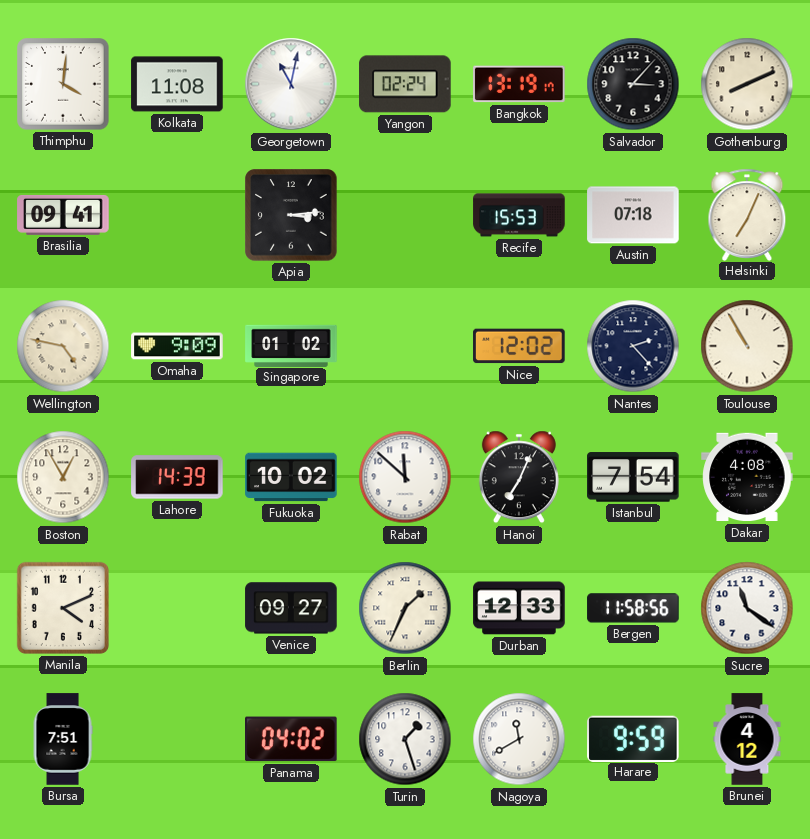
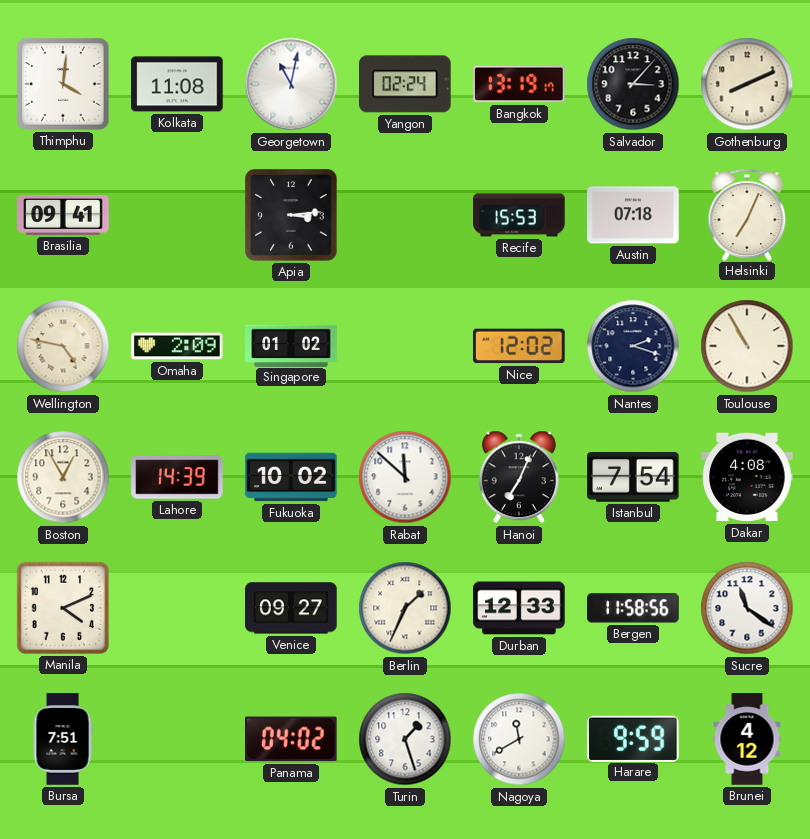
Omaha: 9:09 -> 2:09 (177, 346)
Nantes: 2:23 -> 2:18 (633, 346)
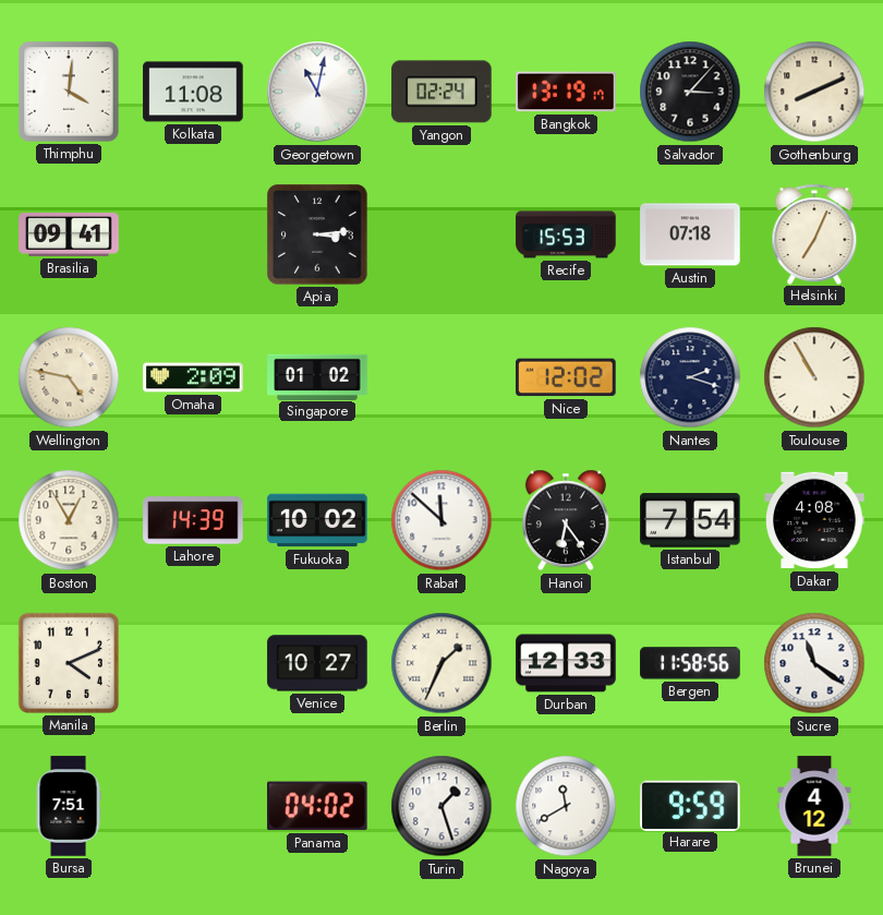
Hanoi: 7:04 -> 6:24 (566, 520)
Venice: 09:27 -> 10:27 (317, 663)
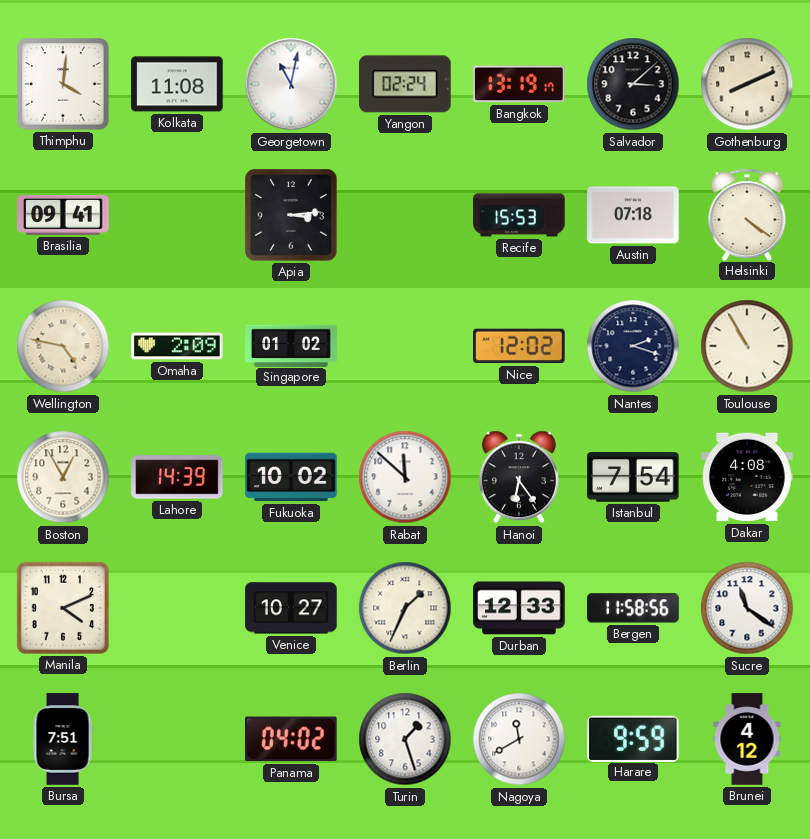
Salvador: 3:07 -> 3:08 (633, 84)
Helsinki: 7:04 -> 4:21 (747, 214)
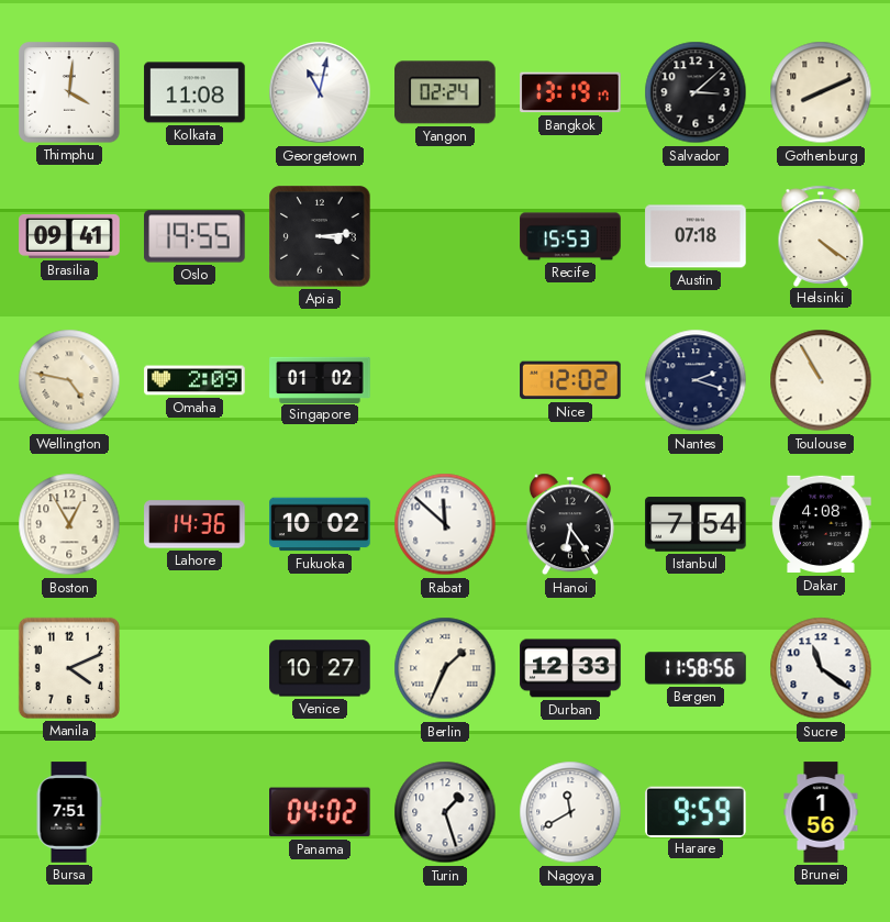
Oslo: none -> 19:55 (194, 236)
Lahore: 14:39 -> 14:36 (194, 524)
Brunei: 4:12 -> 1:56 (821, 812)
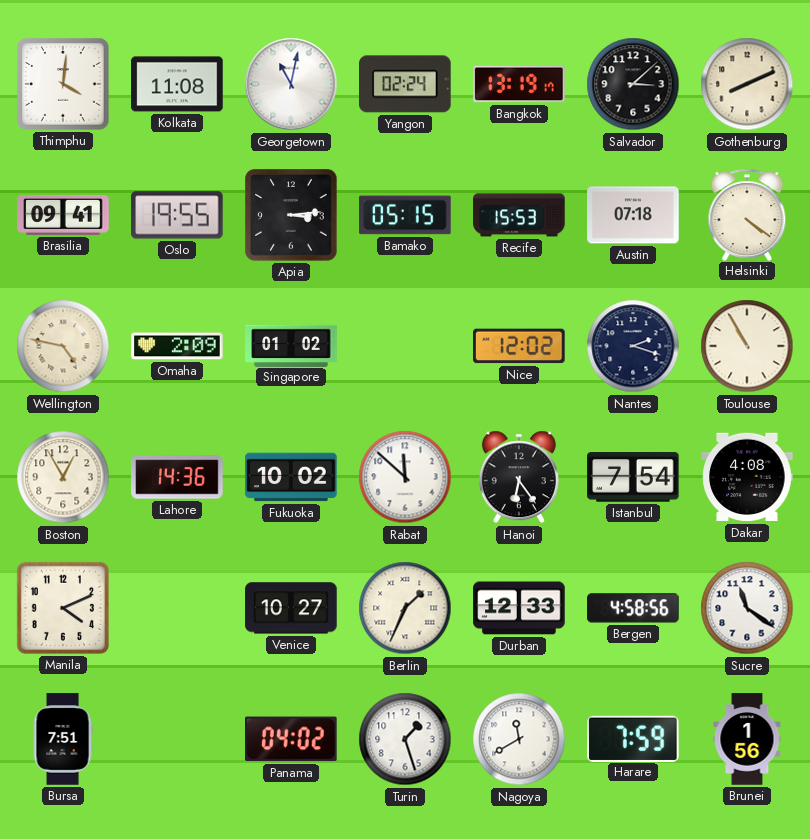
Bamako: none -> 05:15 (405, 215)
Bergen: 11:58 -> 4:58 (633, 608)
Harare: 9:59 -> 7:59 (634, 738)
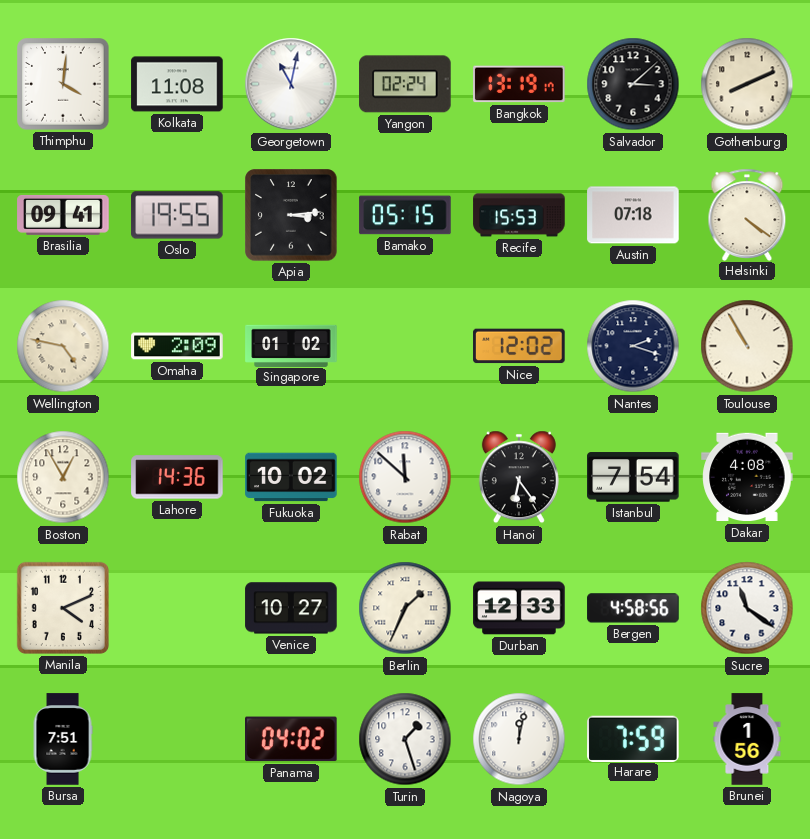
Nagoya: 11:40 -> 12:02 (519, 739)
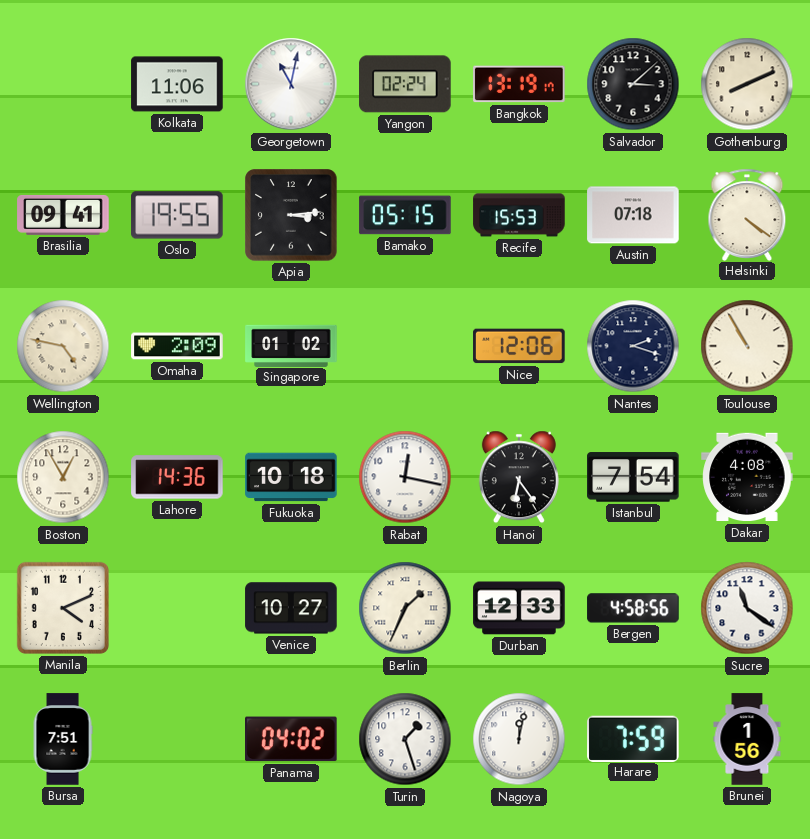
Thimphu: 4:01 -> none (63, 84)
Kolkata: 11:08 -> 11:06 (177, 84)
Nice: 12:02 -> 12:06 (519, 346)
Fukuoka: 10:02 -> 10:18 (291, 477)
Rabat: 11:52 -> 12:17 (405, 477)
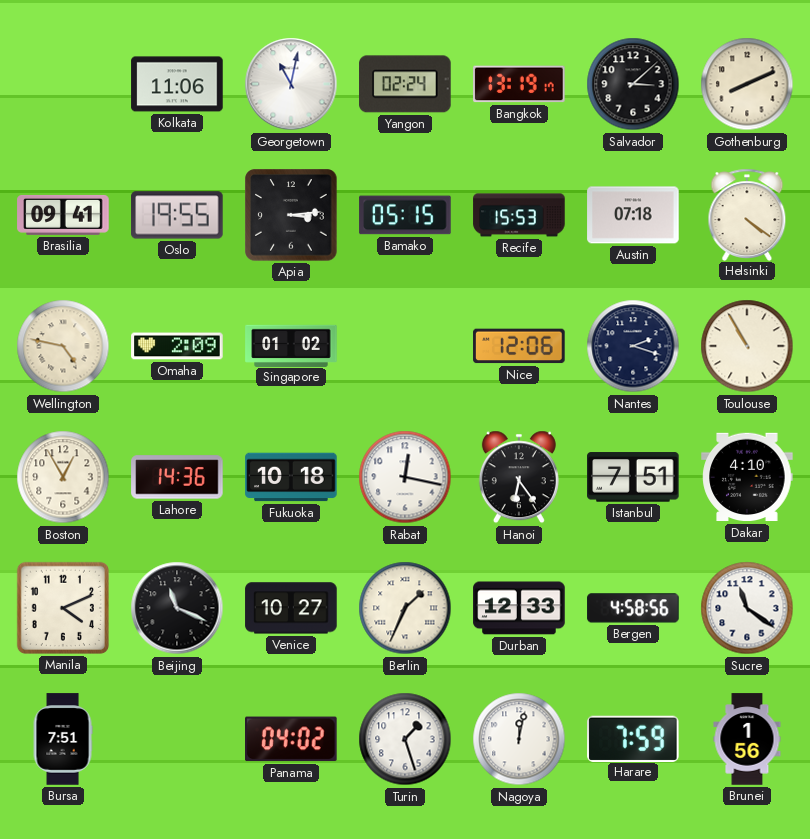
Istanbul: 7:54 -> 7:51 (633, 477)
Dakar: 4:08 -> 4:10 (747, 477)
Beijing: none -> 11:19 (177, 608)
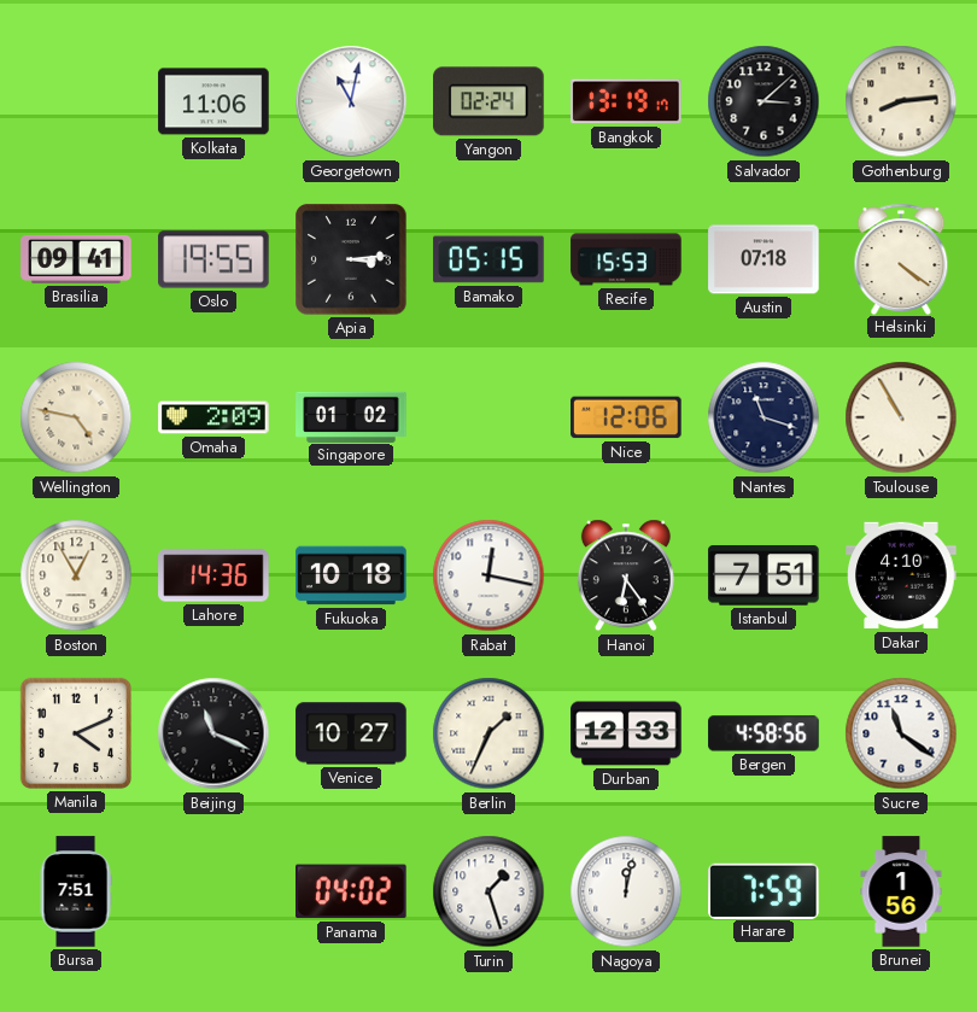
Gothenburg: 8:11 -> 8:14 (901, 101)
Nantes: 2:18 -> 11:18 (764, 417)
